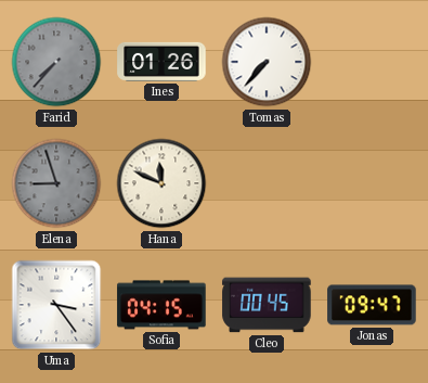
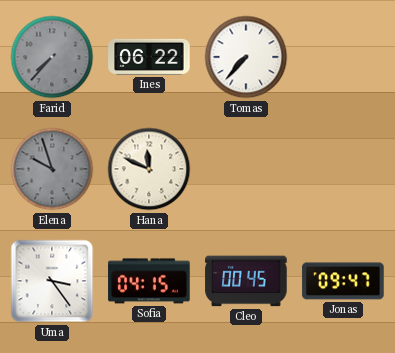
Ines: 01:26 -> 06:22 (149, 57)
Elena: 8:57 -> 9:57 (52, 169)
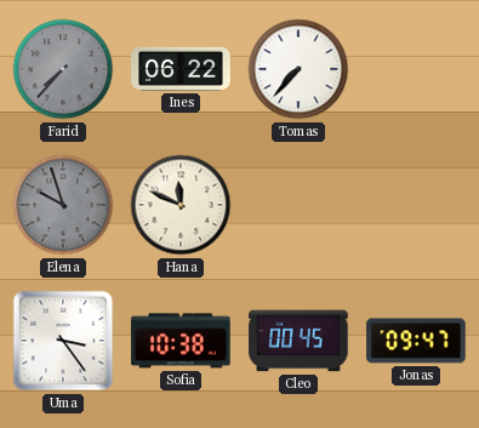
Sofia: 04:15 -> 10:38 (181, 341)
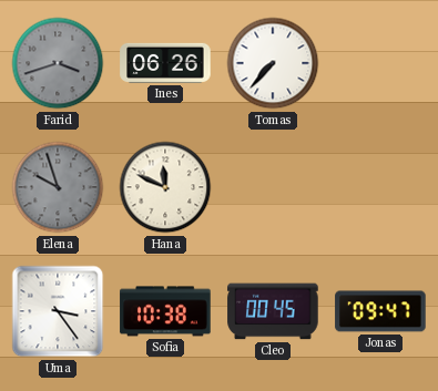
Farid: 7:37 -> 3:42 (58, 63)
Ines: 06:22 -> 06:26 (165, 63)
